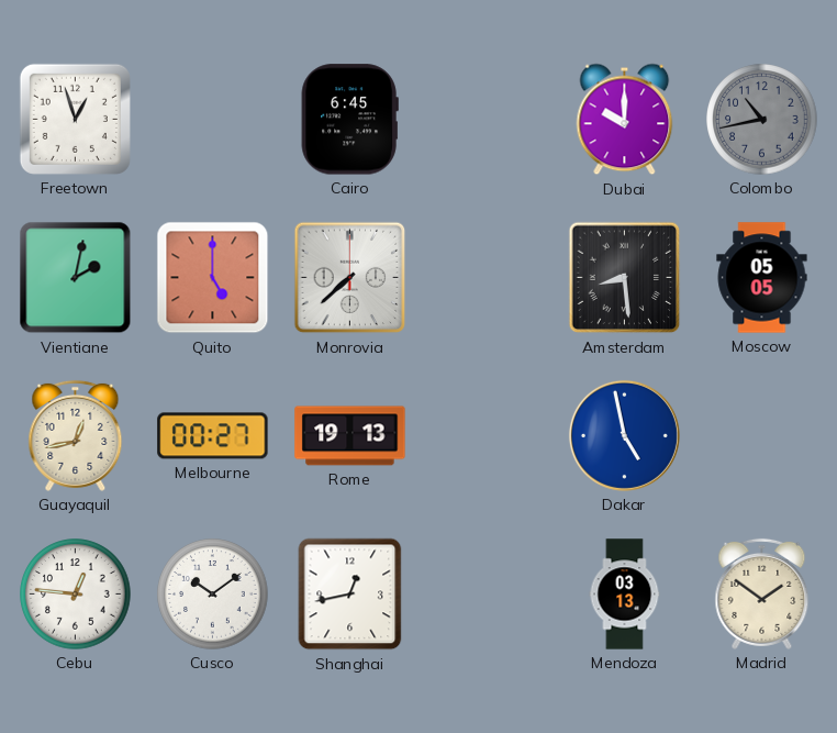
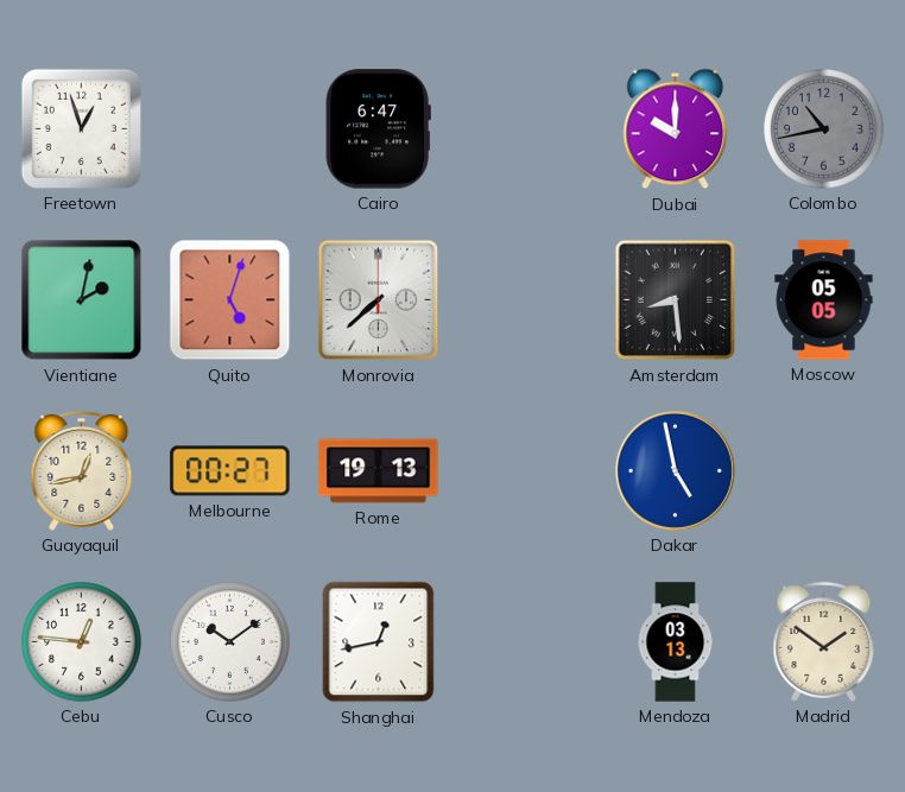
Cairo: 6:45 -> 6:47 (378, 129)
Quito: 5:00 -> 5:03 (230, 300)
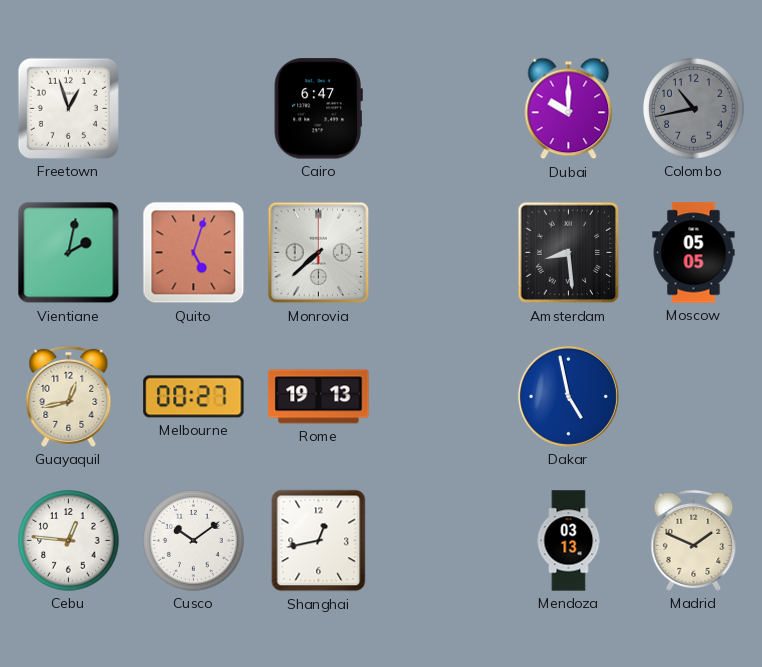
Madrid: 1:51 -> 1:49 (694, 540)
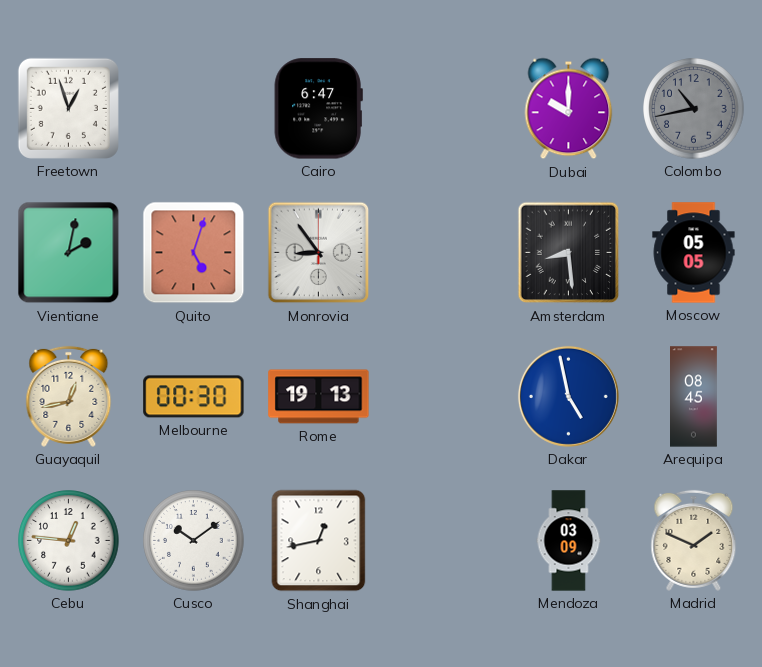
Monrovia: 7:38 -> 8:54 (319, 253)
Melbourne: 00:27 -> 00:30 (194, 397)
Arequipa: none -> 08:45 (694, 397)
Mendoza: 03:13 -> 03:09 (569, 541)
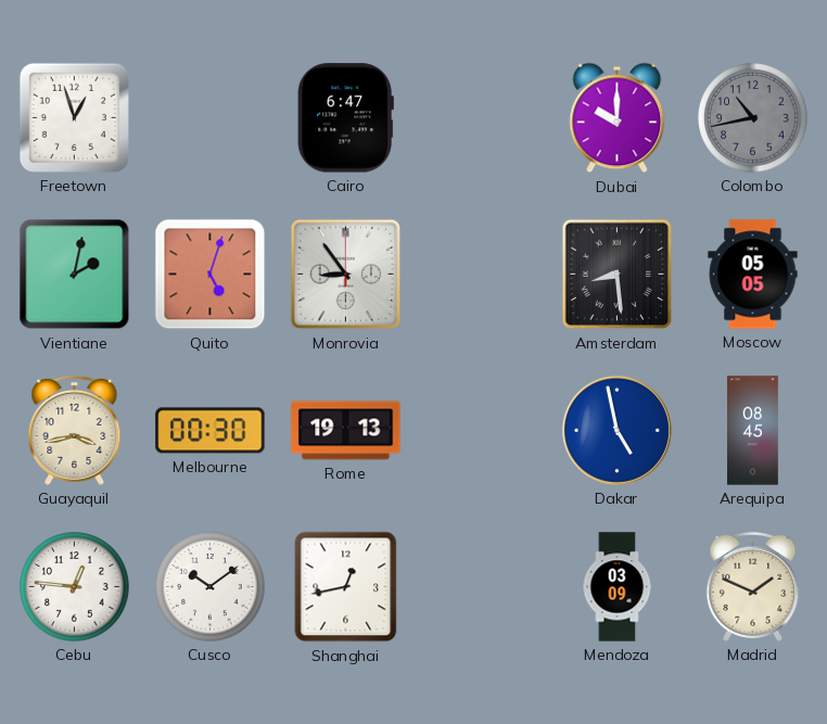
Guayaquil: 12:43 -> 3:43 (75, 430)
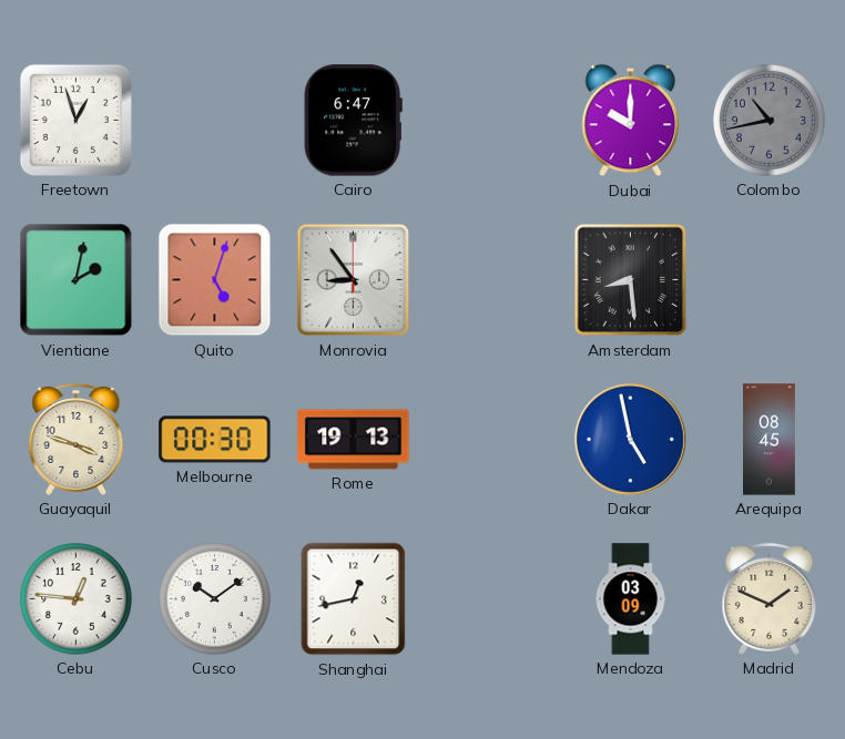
Moscow: 05:05 -> none (753, 275)
Guayaquil: 3:43 -> 3:48 (77, 439)
